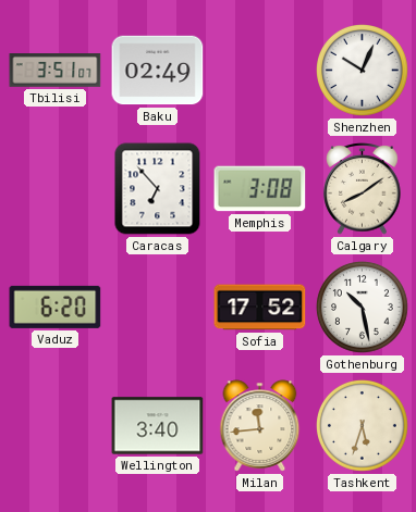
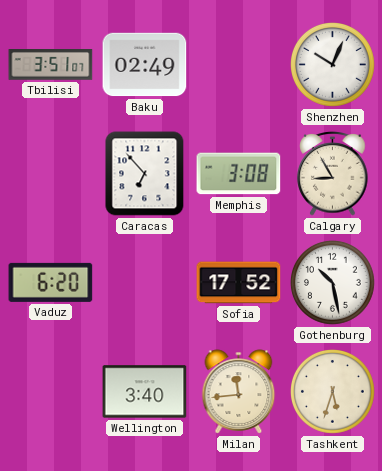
Calgary: 8:09 -> 8:55 (333, 174)
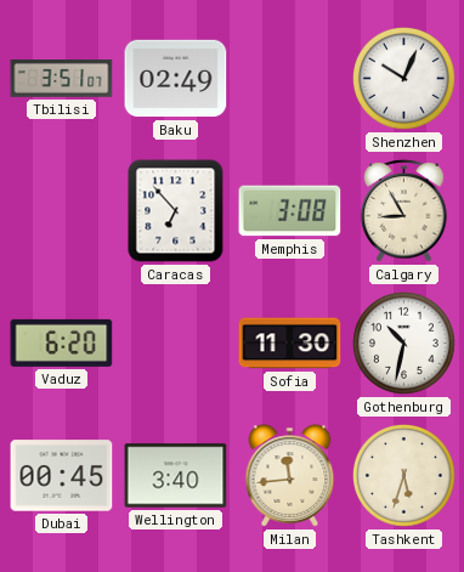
Sofia: 17:52 -> 11:30 (290, 344)
Gothenburg: 10:28 -> 10:32 (404, 344)
Dubai: none -> 00:45 (62, 476)
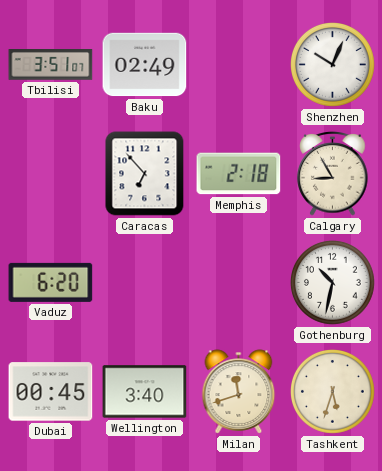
Memphis: 3:08 -> 2:18 (239, 174)
Sofia: 11:30 -> none (290, 344)
Milan: 11:44 -> 11:42 (239, 392)
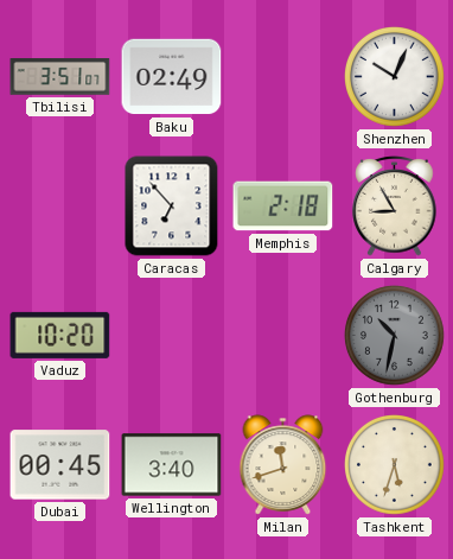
Vaduz: 6:20 -> 10:20 (60, 335)
Gothenburg dial: white -> grey (395, 336)
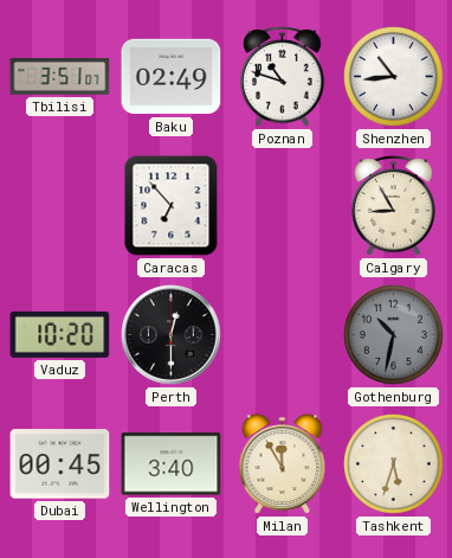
Poznan: none -> 10:48 (283, 77)
Shenzhen: 10:04 -> 10:44 (394, 77)
Memphis: 2:18 -> none (283, 207)
Perth: none -> 12:30 (172, 335)
Milan: 11:42 -> 11:55 (283, 464)
